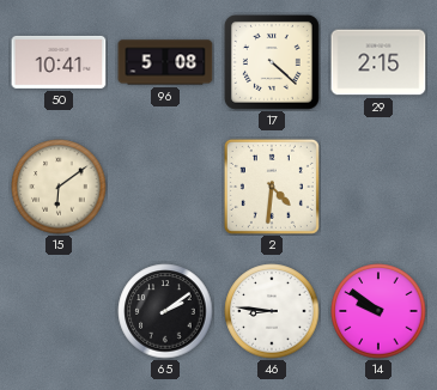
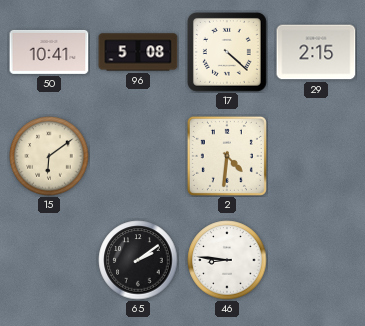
14: 9:51 -> none (378, 311)
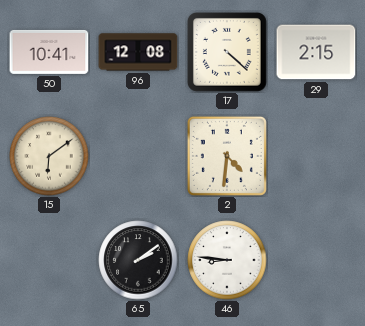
96: 5:08 -> 12:08 (138, 52)
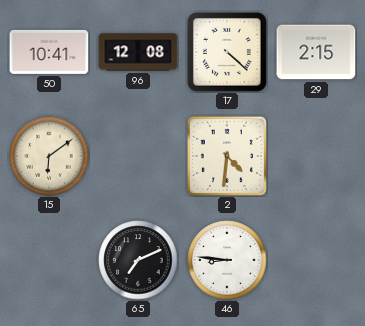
65: 2:09 -> 7:11 (138, 260)
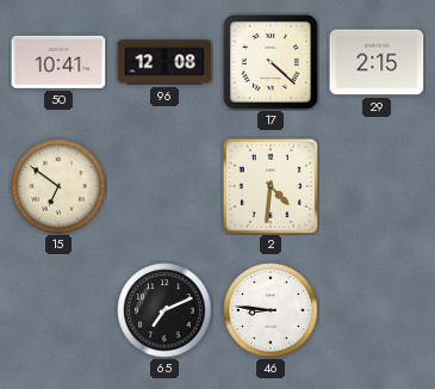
15: 6:09 -> 6:51 (58, 186)
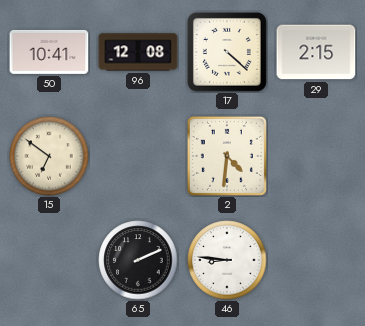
65: 7:11 -> 2:11 (138, 260)
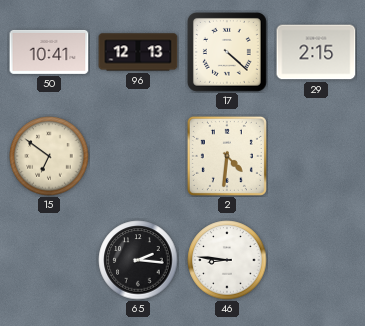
96: 12:08 -> 12:13 (138, 52)
65: 2:11 -> 2:16 (138, 260)
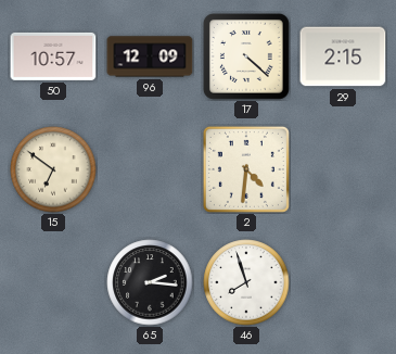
50: 10:41 -> 10:57 (53, 56)
96: 12:13 -> 12:09 (150, 56)
46: 8:46 -> 7:57 (246, 282)
